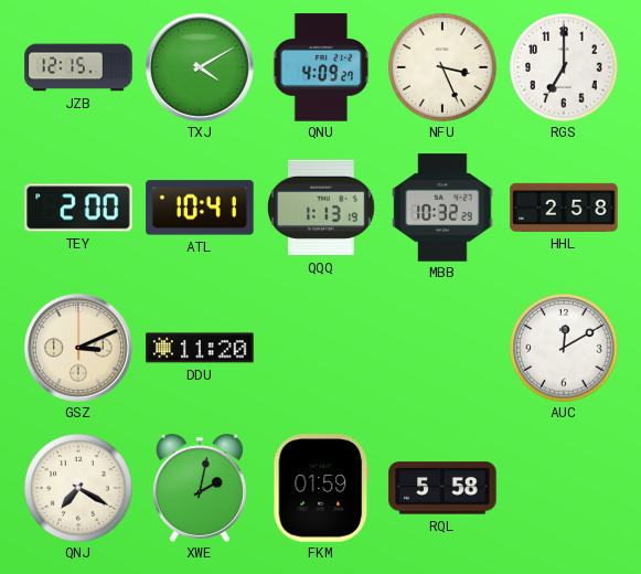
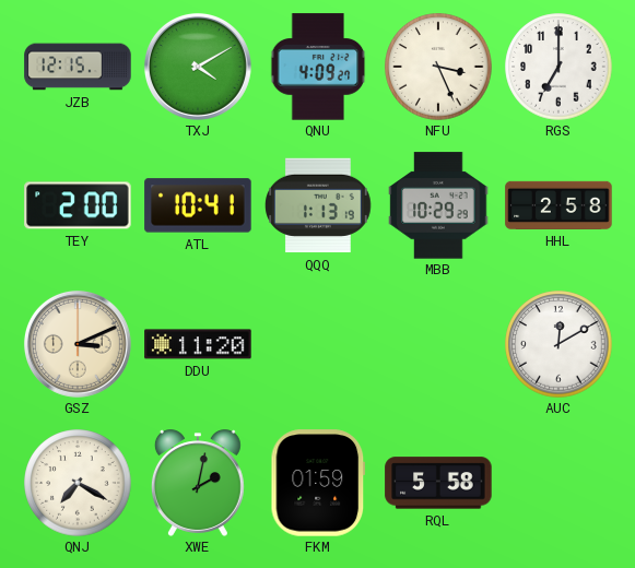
MBB: 10:32 -> 10:29 (438, 205)
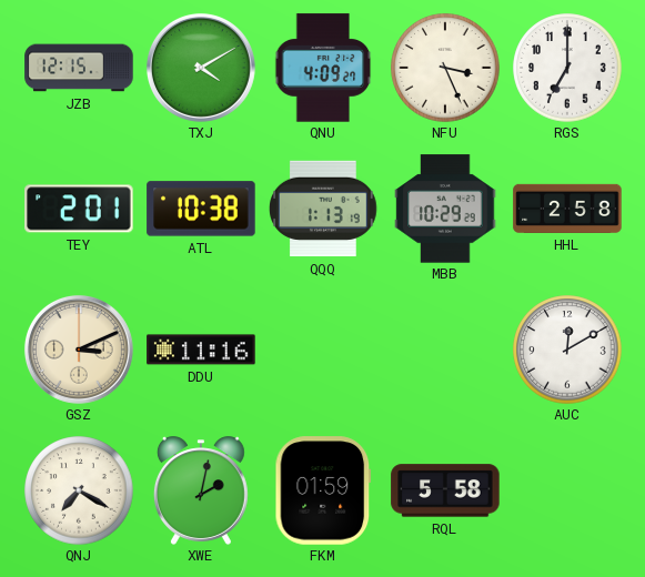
TEY: 2:00 -> 2:01 (79, 209)
ATL: 10:41 -> 10:38 (201, 209)
DDU: 11:20 -> 11:16 (201, 350)
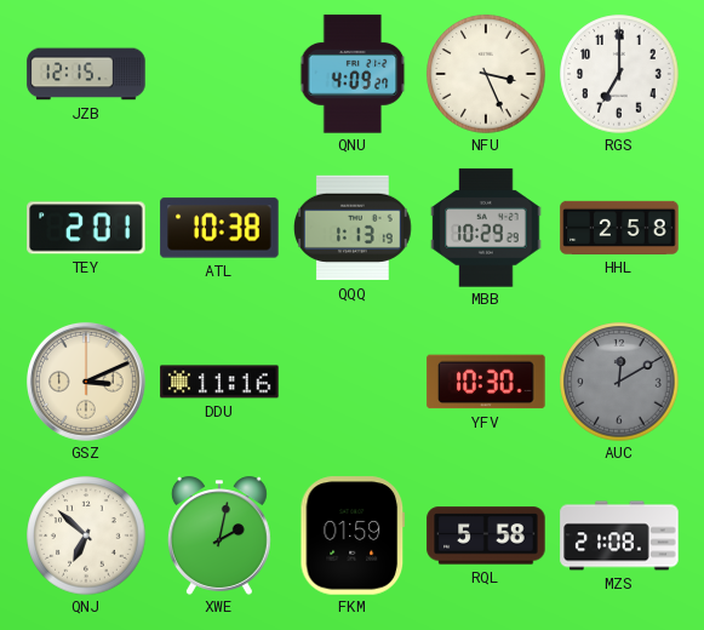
TXJ: 4:10 -> none (201, 68)
YFV: none -> 10:30 (486, 382)
AUC dial: white -> grey (619, 382)
QNJ: 7:20 -> 6:52 (86, 535)
MZS: none -> 21:08 (619, 535)
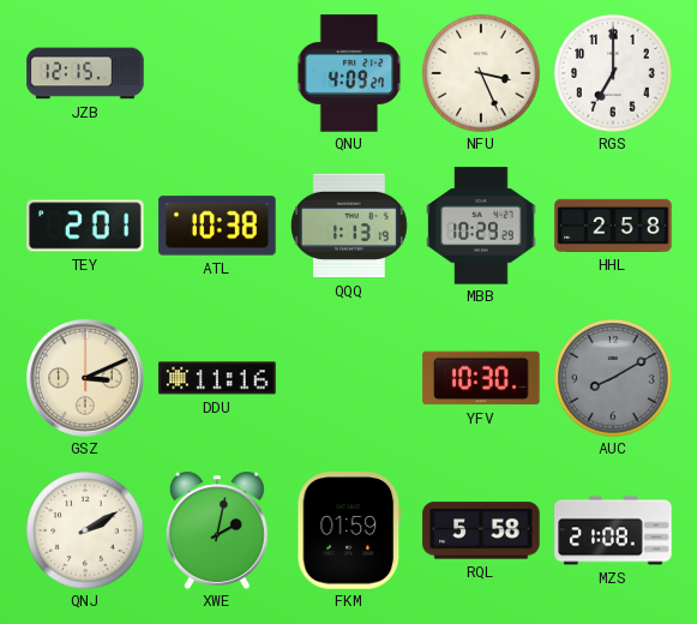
AUC: 12:10 -> 8:10 (613, 378)
QNJ: 6:52 -> 2:10 (85, 530)
